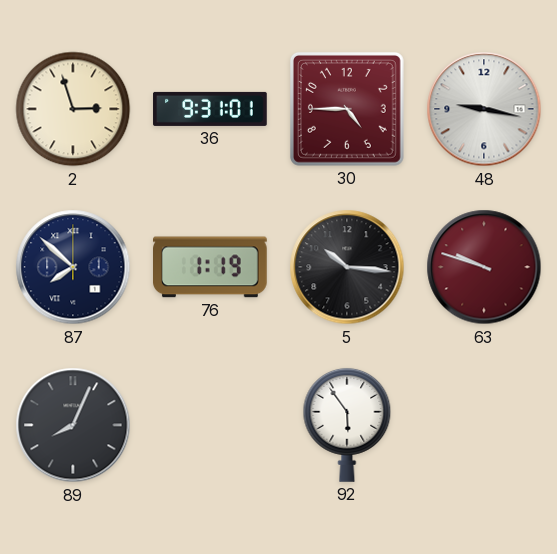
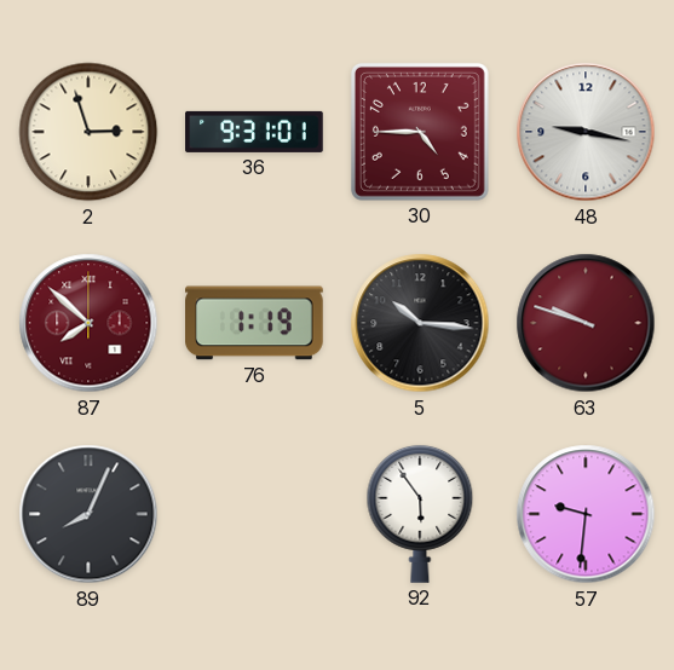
87 dial: navy -> burgundy (88, 323)
57: none -> 9:31 (586, 514)
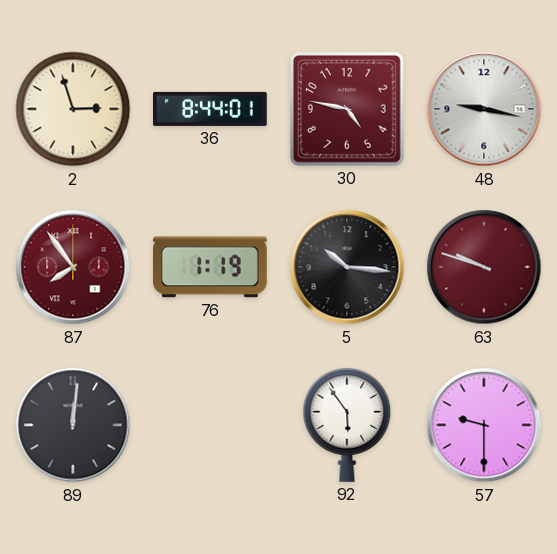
36: 9:31 -> 8:44 (210, 109)
30: 4:45 -> 4:47 (347, 109)
87: 7:52 -> 7:54 (73, 267)
89: 8:04 -> 12:01 (73, 425)
57: 9:31 -> 9:30 (484, 425)
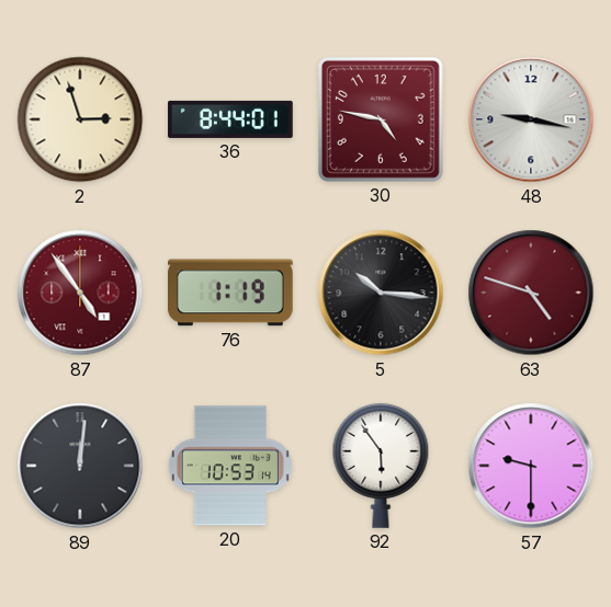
87: 7:54 -> 4:54 (80, 293)
63: 9:48 -> 4:48 (531, 293)
20: none -> 10:53 (230, 466)
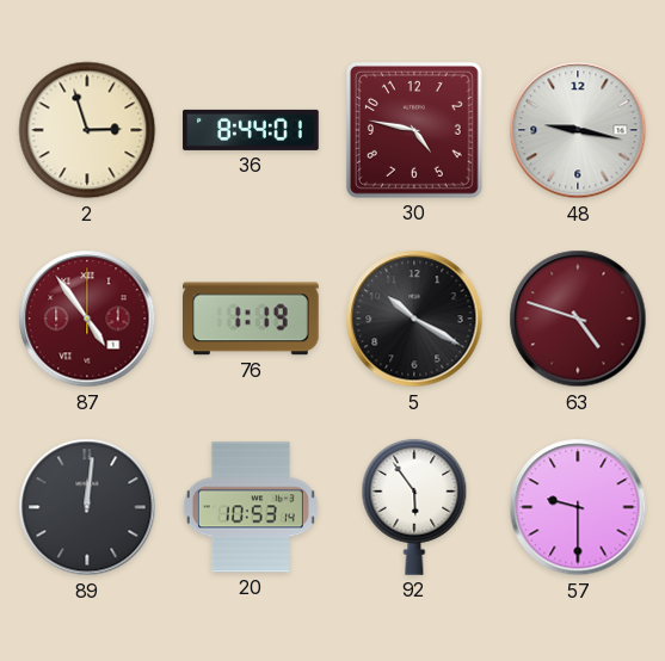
5: 10:16 -> 10:20 (414, 319)
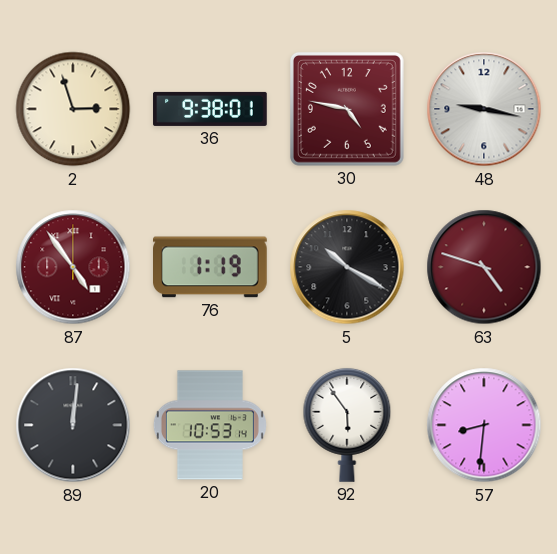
36: 8:44 -> 9:38 (210, 109)
57: 9:30 -> 8:31 (484, 425)
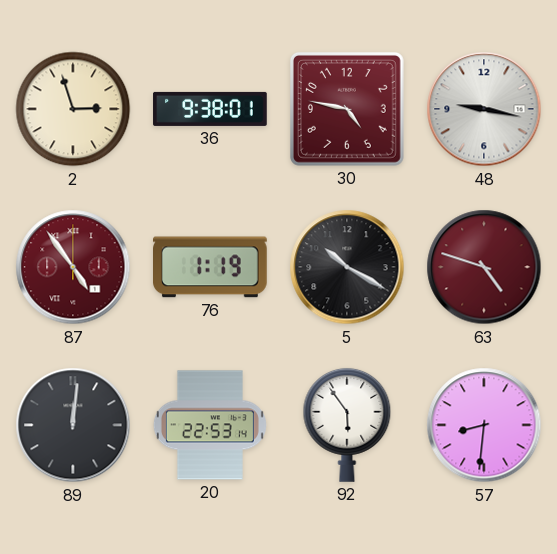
20: 10:53 -> 22:53 (210, 425)
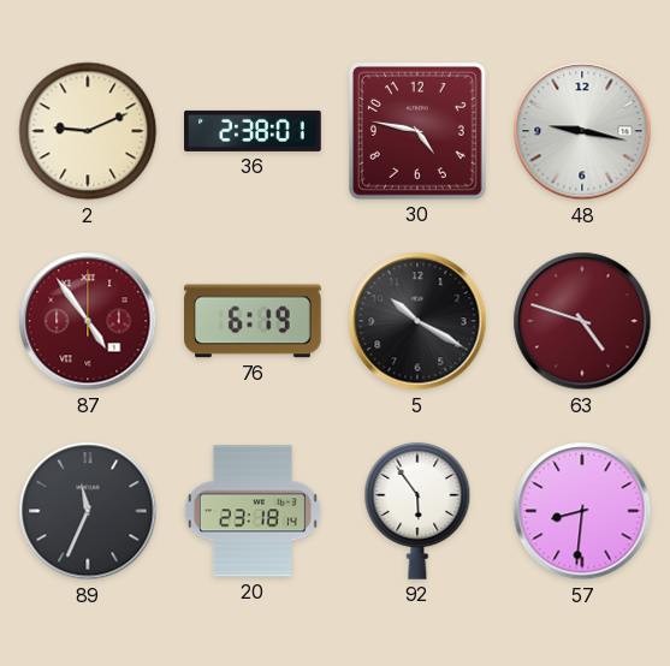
2: 2:57 -> 9:11 (88, 131)
36: 9:38 -> 2:38 (253, 131)
76: 1:19 -> 6:19 (254, 321)
89: 12:01 -> 11:34 (88, 511)
20: 22:53 -> 23:18 (253, 511)
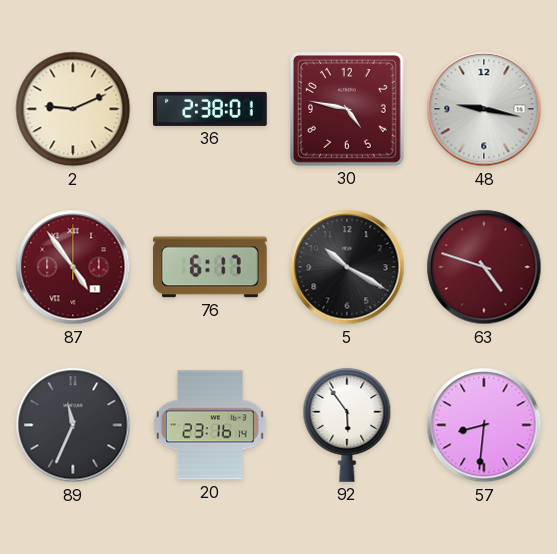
76: 6:19 -> 6:17 (211, 267)
20: 23:18 -> 23:16 (210, 425)
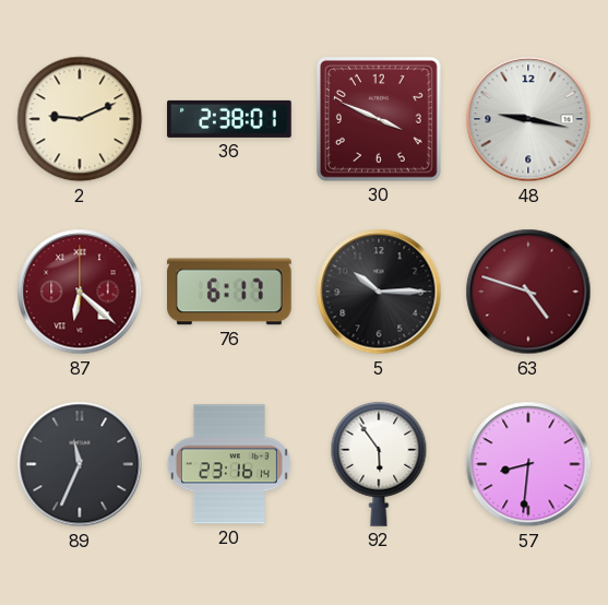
30: 4:47 -> 3:49 (379, 119)
87: 4:54 -> 6:22 (80, 292)
5: 10:20 -> 10:15 (379, 292)
